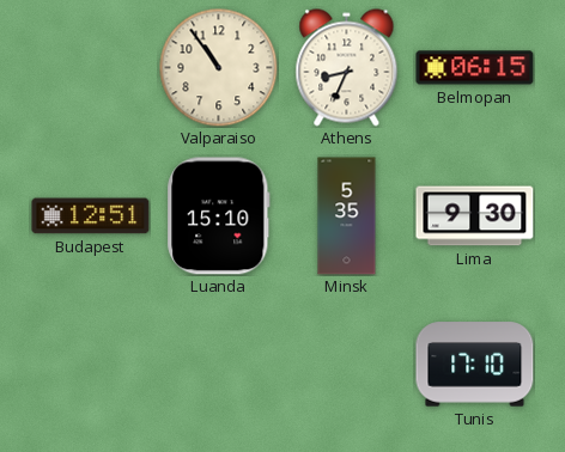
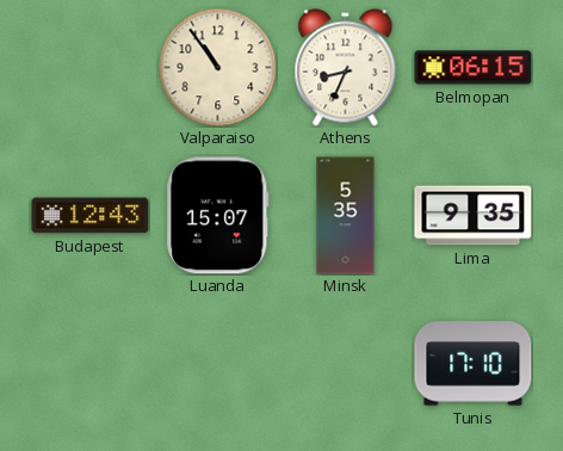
Budapest: 12:51 -> 12:43 (91, 216)
Luanda: 15:10 -> 15:07 (218, 216)
Lima: 9:30 -> 9:35 (474, 216)
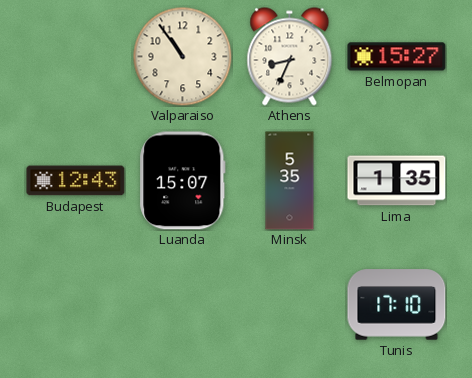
Belmopan: 06:15 -> 15:27 (397, 57)
Lima: 9:35 -> 1:35 (397, 181)
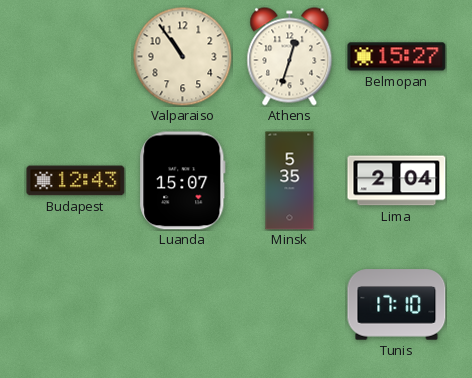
Athens: 8:34 -> 12:33 (290, 57)
Lima: 1:35 -> 2:04 (397, 181)
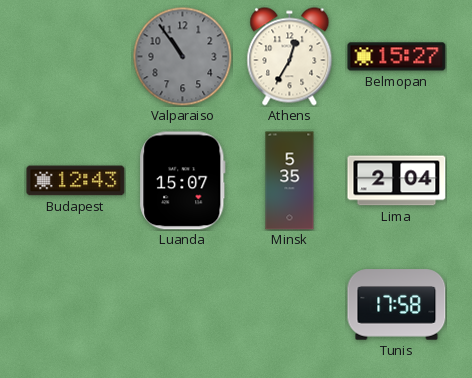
Valparaiso dial: cream -> grey (183, 57)
Athens: 12:33 -> 12:35 (290, 57)
Tunis: 17:10 -> 17:58 (397, 305)
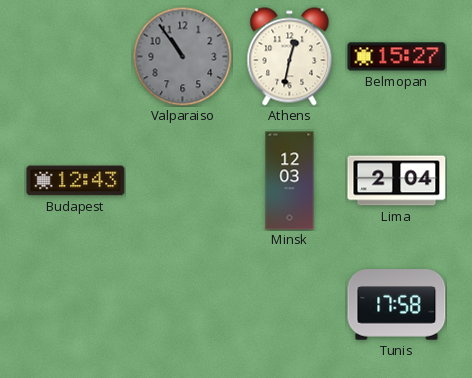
Athens: 12:35 -> 12:32 (290, 57)
Luanda: 15:07 -> none (183, 181)
Minsk: 5:35 -> 12:03 (290, 181)
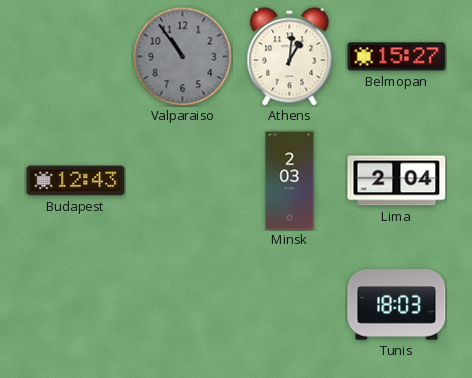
Athens: 12:32 -> 1:01 (290, 57)
Minsk: 12:03 -> 2:03 (290, 181)
Tunis: 17:58 -> 18:03 (397, 305)
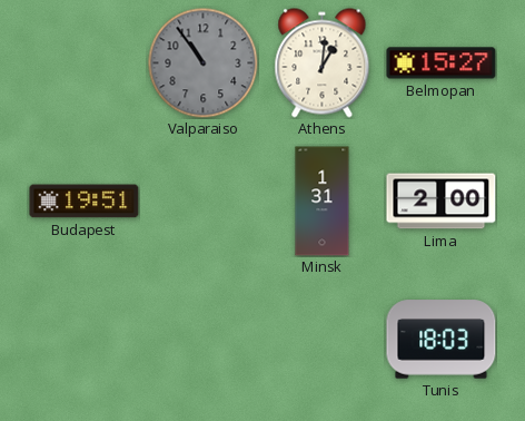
Budapest: 12:43 -> 19:51 (85, 202)
Minsk: 2:03 -> 1:31 (323, 202)
Lima: 2:04 -> 2:00 (442, 202)
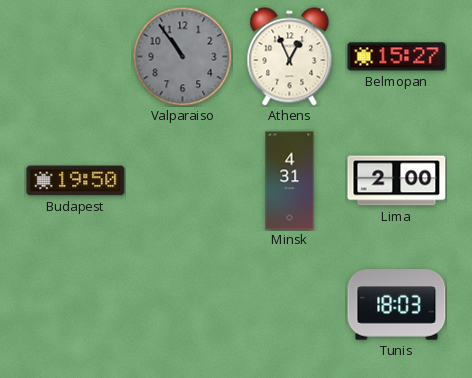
Athens: 1:01 -> 12:56 (290, 57)
Budapest: 19:51 -> 19:50 (76, 181)
Minsk: 1:31 -> 4:31 (290, 181)
